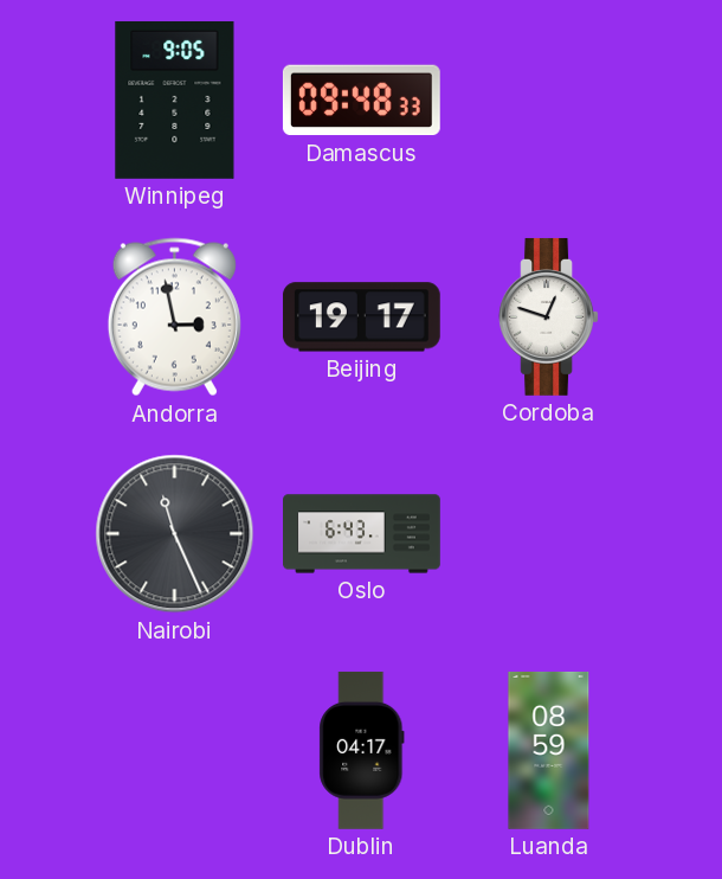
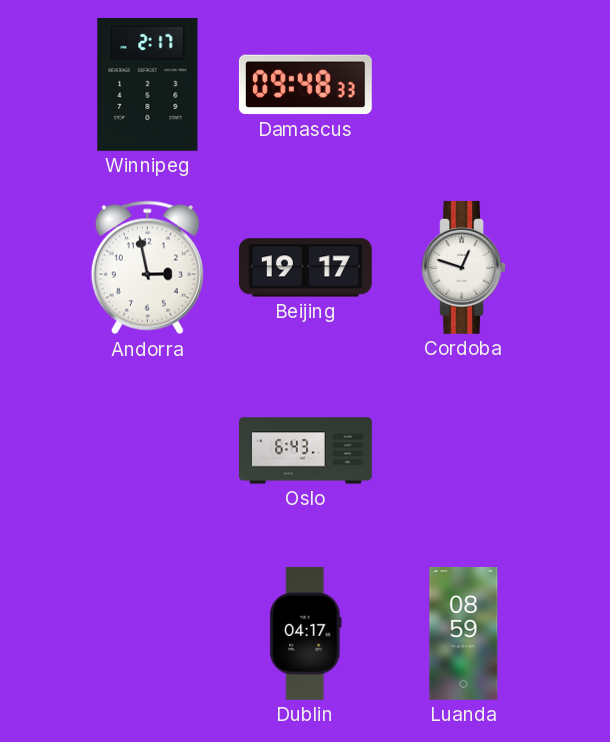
Winnipeg: 9:05 -> 2:17 (148, 84)
Nairobi: 11:26 -> none (175, 534)
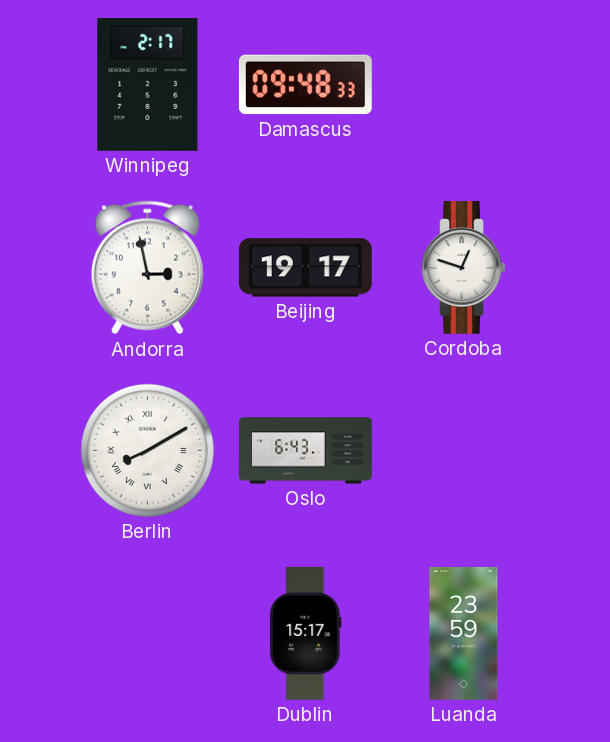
Berlin: none -> 8:10 (147, 450)
Dublin: 04:17 -> 15:17 (306, 633)
Luanda: 08:59 -> 23:59 (464, 634)
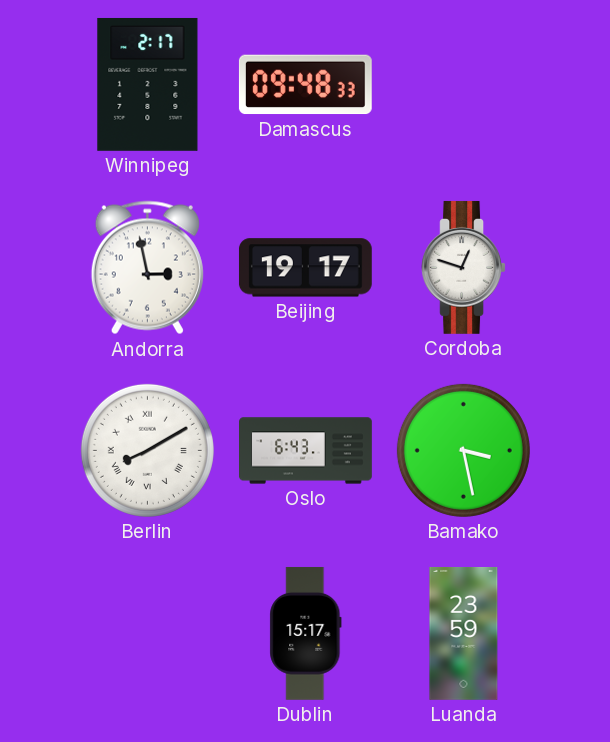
Bamako: none -> 3:28 (463, 450)
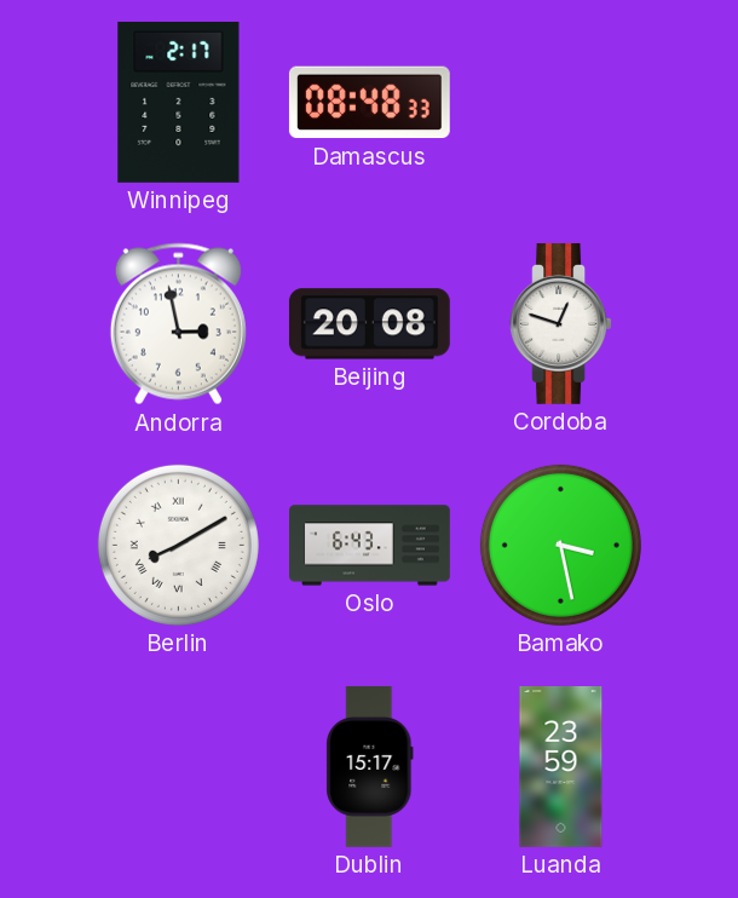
Damascus: 09:48 -> 08:48 (369, 103)
Beijing: 19:17 -> 20:08 (369, 324)
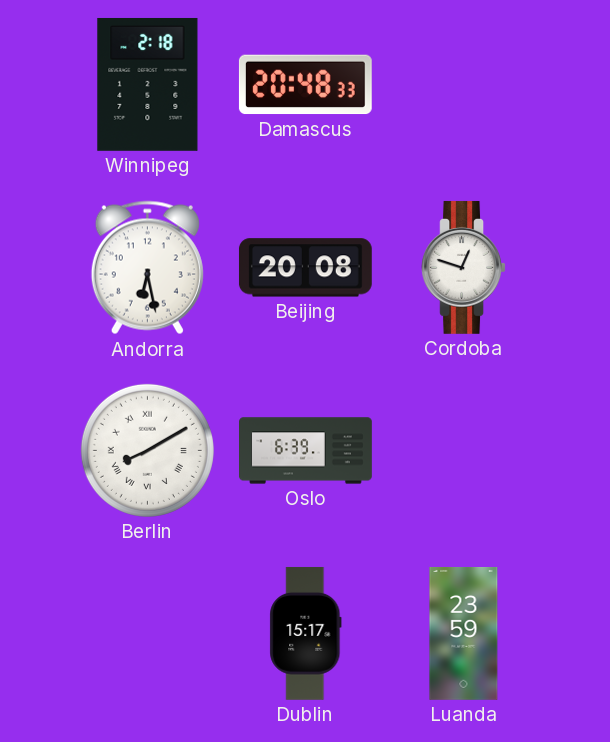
Winnipeg: 2:17 -> 2:18 (148, 84)
Damascus: 08:48 -> 20:48 (305, 85)
Andorra: 2:58 -> 6:28 (147, 268)
Oslo: 6:43 -> 6:39 (306, 451)
Bamako: 3:28 -> none (560, 545)
